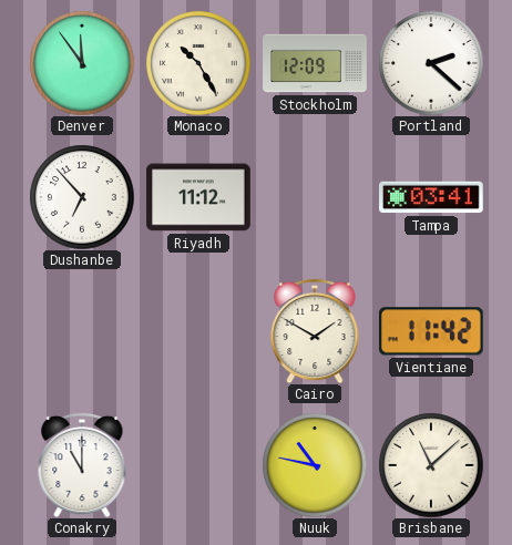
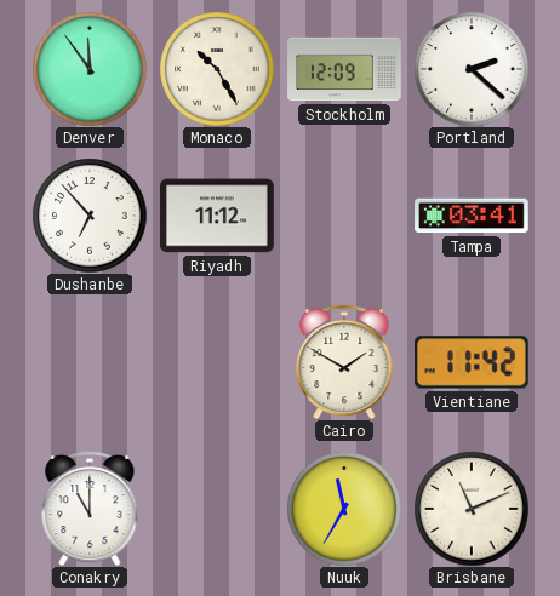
Nuuk: 10:47 -> 11:35 (344, 509)
Brisbane: 11:08 -> 11:11 (472, 509)
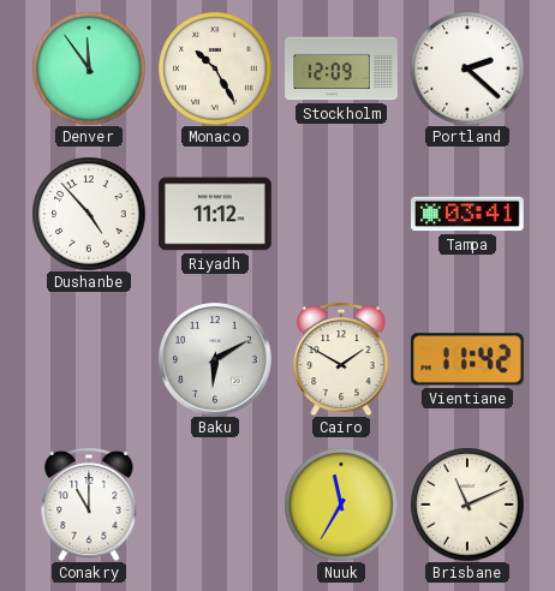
Dushanbe: 6:53 -> 4:53 (89, 214)
Baku: none -> 6:10 (215, 359)
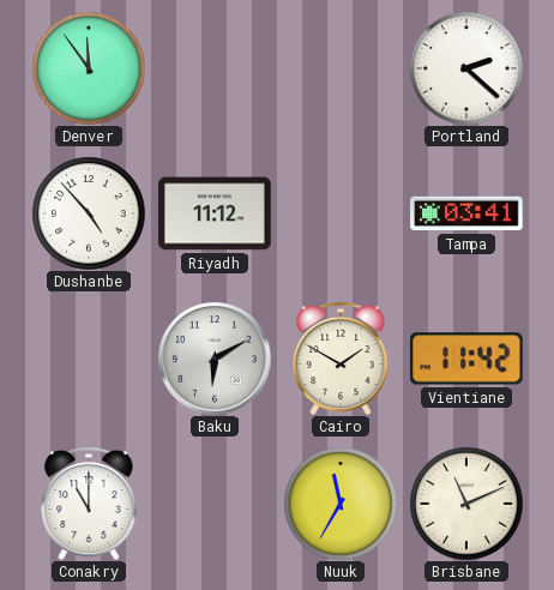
Monaco: 10:25 -> none (215, 68)
Stockholm: 12:09 -> none (341, 68)
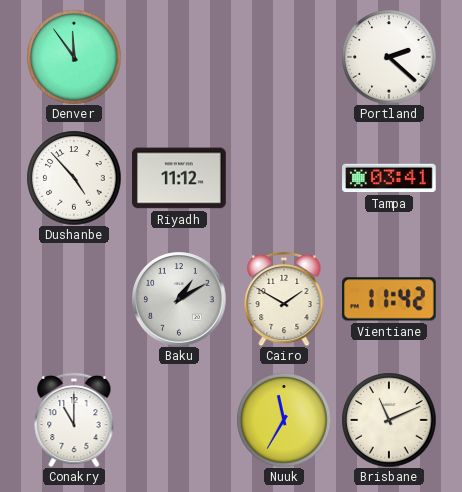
Baku: 6:10 -> 1:10 (179, 299)
